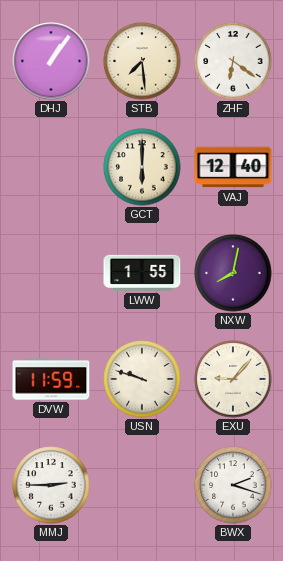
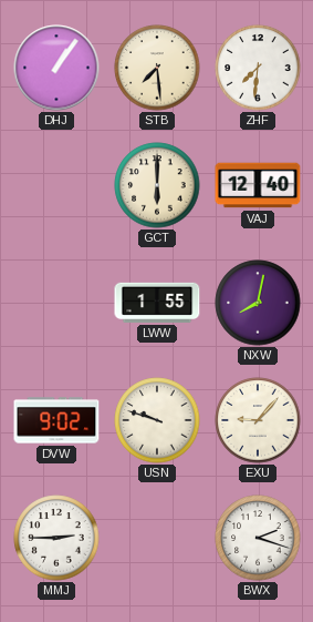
ZHF: 6:21 -> 7:31 (258, 68)
DVW: 11:59 -> 9:02 (56, 420)
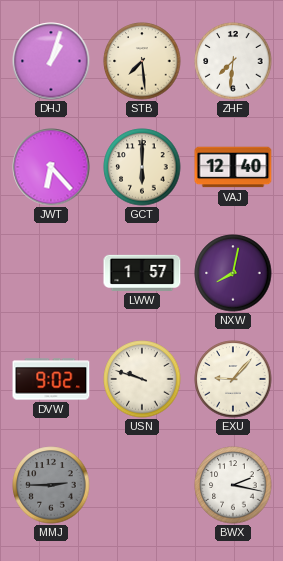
DHJ: 1:06 -> 1:03 (51, 61)
JWT: none -> 6:23 (51, 167)
LWW: 1:55 -> 1:57 (142, 273)
MMJ dial: white -> grey (51, 485)
BWX: 2:18 -> 2:17 (233, 485)
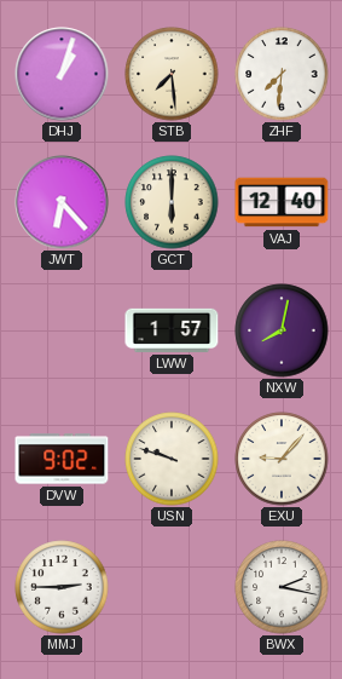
MMJ dial: grey -> white (62, 587)
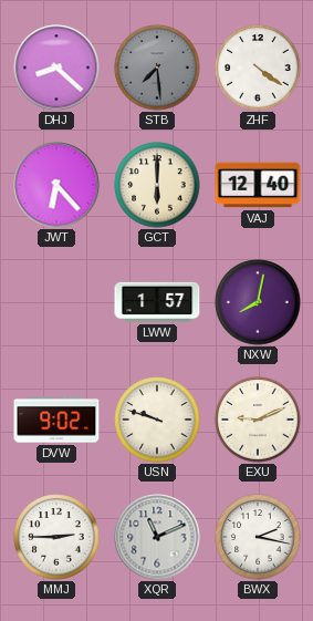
DHJ: 1:03 -> 8:22 (56, 68)
STB dial: cream -> grey (157, 68)
ZHF: 7:31 -> 4:21 (258, 68)
EXU: 9:07 -> 9:11 (258, 420)
XQR: none -> 11:11 (157, 537)
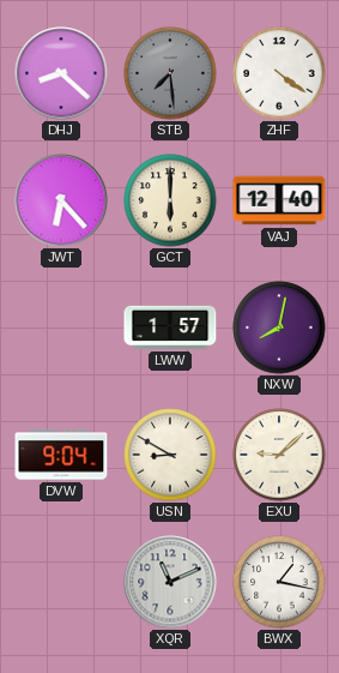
DVW: 9:02 -> 9:04 (61, 455)
USN: 9:48 -> 8:50 (170, 455)
EXU: 9:11 -> 9:08 (279, 455)
MMJ: 2:45 -> none (56, 537)
BWX: 2:17 -> 1:17 (279, 582)
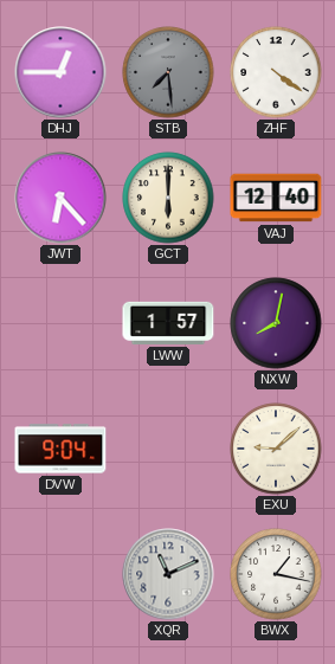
DHJ: 8:22 -> 12:45 (60, 72)
USN: 8:50 -> none (170, 455)
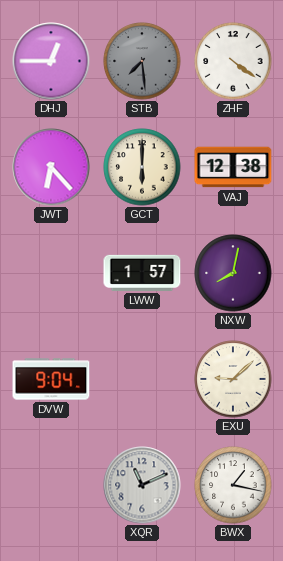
VAJ: 12:40 -> 12:38 (233, 167)
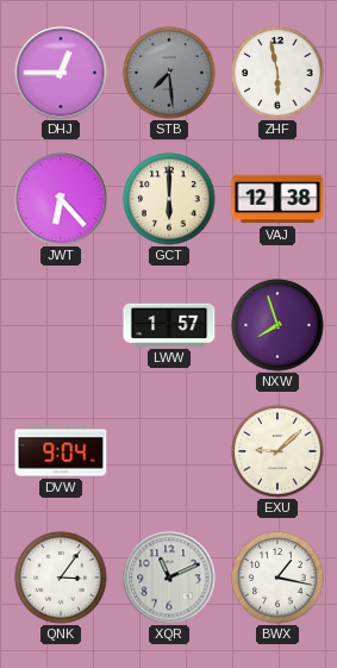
ZHF: 4:21 -> 5:58 (277, 73)
NXW: 8:02 -> 7:57 (277, 325)
QNK: none -> 3:06 (61, 578)
